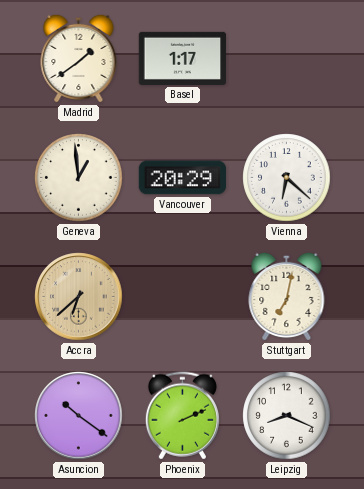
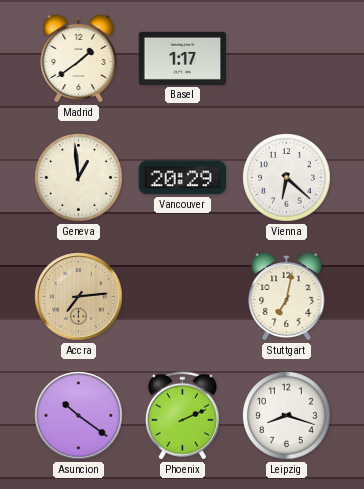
Accra: 6:38 -> 7:14 (79, 297)
Leipzig: 8:19 -> 8:18 (287, 416)
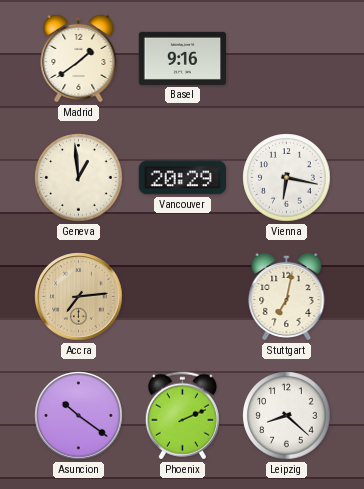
Basel: 1:17 -> 9:16 (183, 58)
Vienna: 6:22 -> 6:17 (287, 178)
Leipzig: 8:18 -> 8:22 (287, 416)
